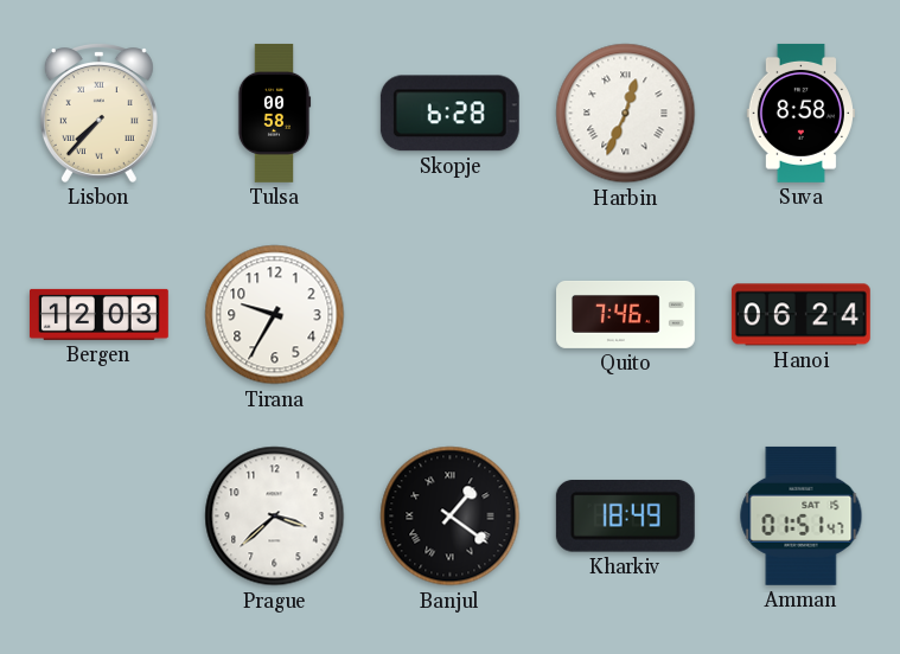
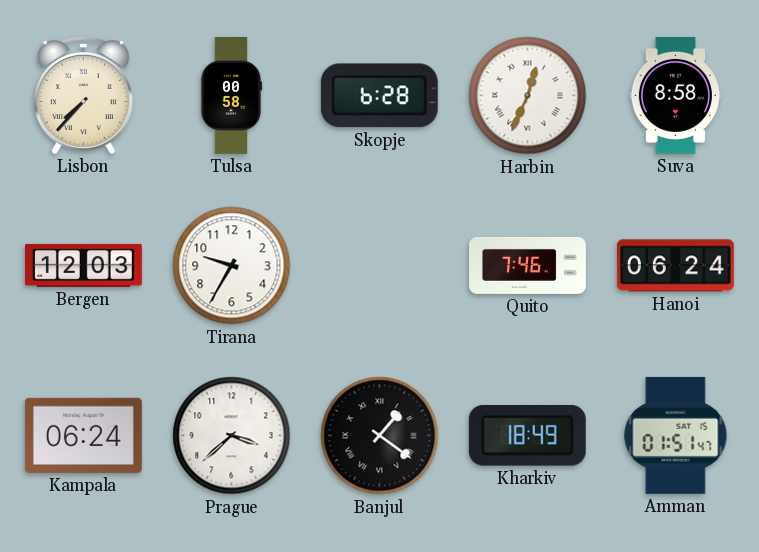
Kampala: none -> 06:24 (83, 435)
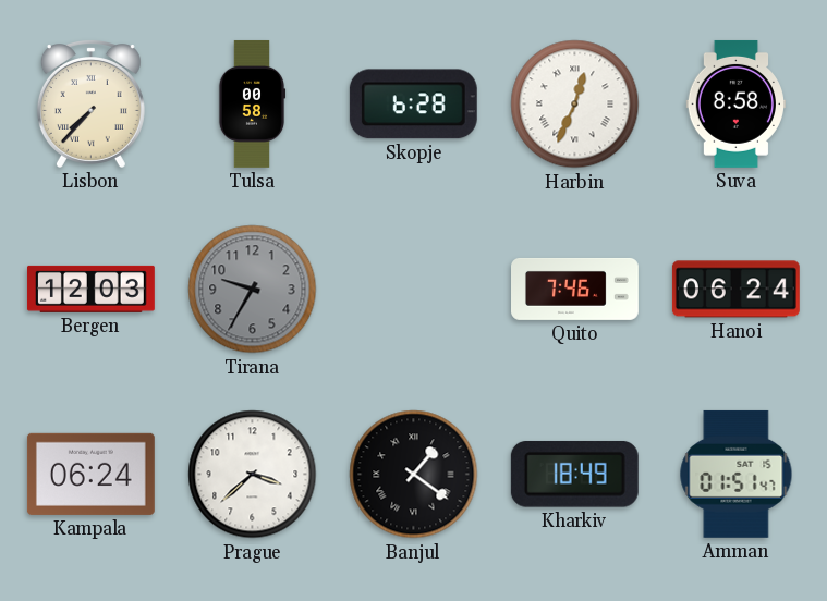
Tirana dial: white -> grey (253, 290)
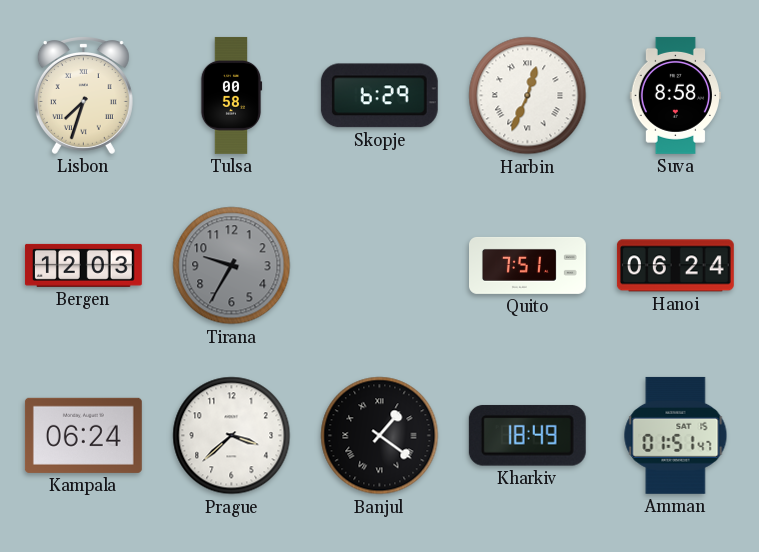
Lisbon: 7:37 -> 7:33 (83, 96)
Skopje: 6:28 -> 6:29 (379, 96)
Quito: 7:46 -> 7:51 (528, 265)
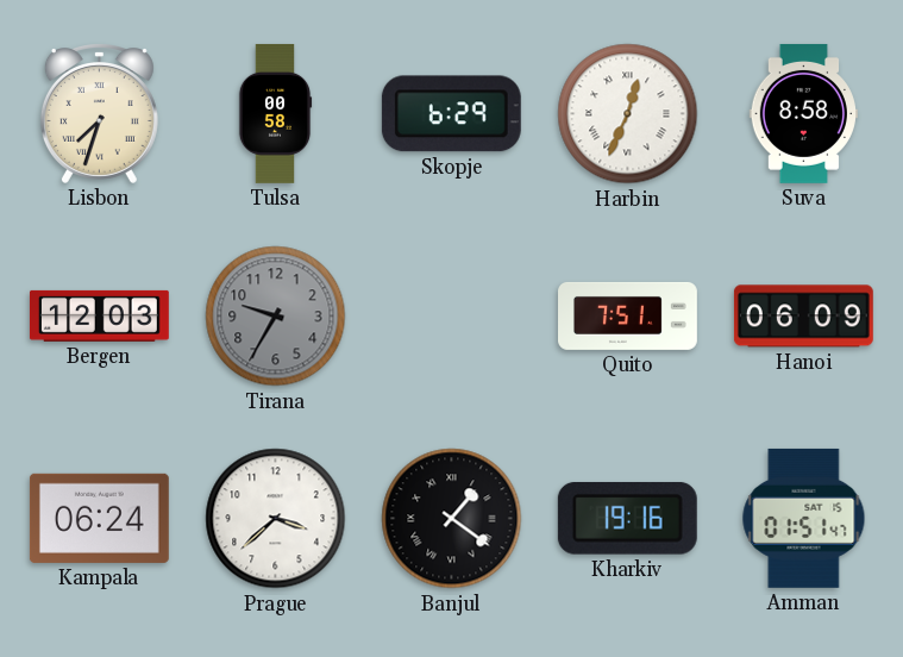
Hanoi: 06:24 -> 06:09 (803, 317)
Kharkiv: 18:49 -> 19:16 (627, 518)
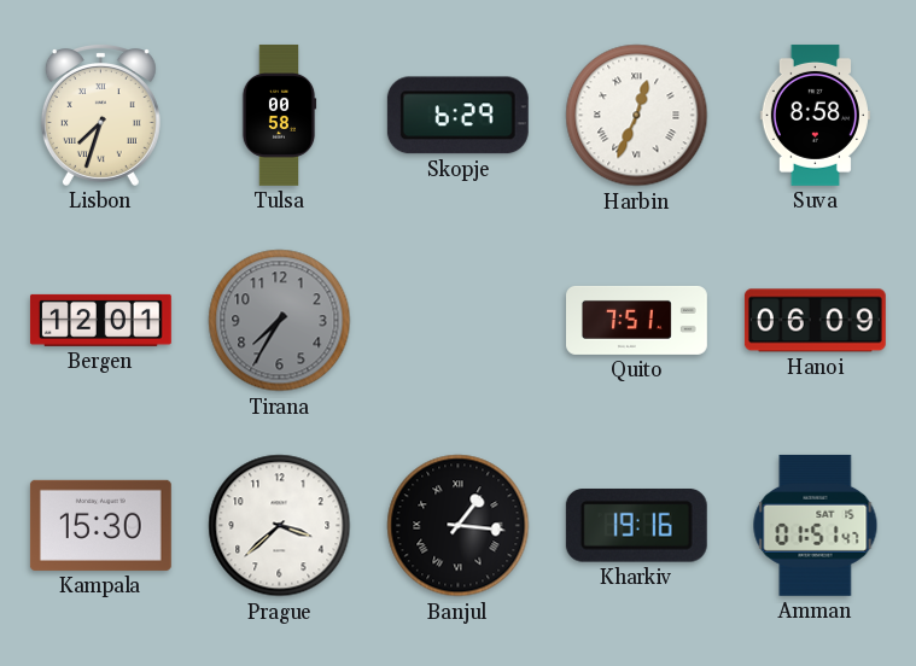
Bergen: 12:03 -> 12:01 (100, 320)
Tirana: 9:35 -> 7:35 (280, 321)
Kampala: 06:24 -> 15:30 (100, 525)
Banjul: 1:21 -> 1:16 (459, 526)
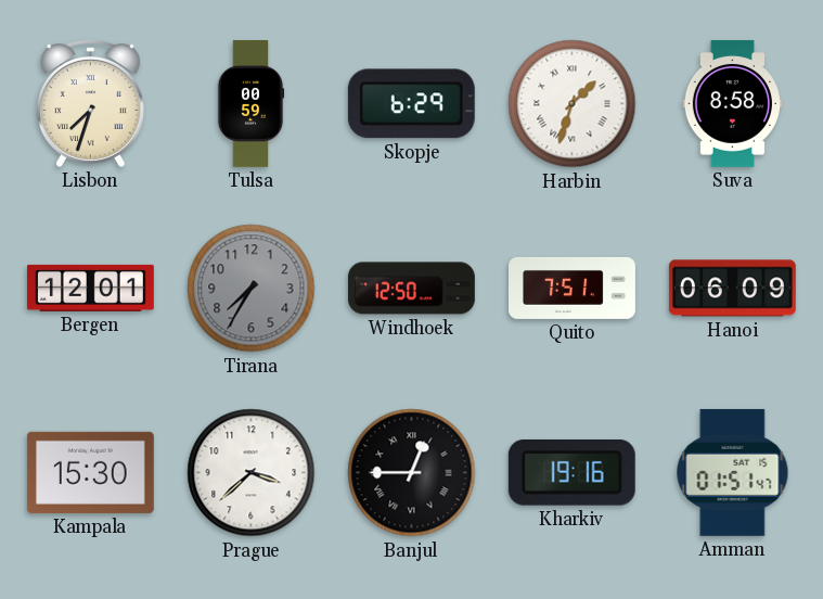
Tulsa: 00:58 -> 00:59 (250, 103)
Harbin: 12:34 -> 1:33 (573, 104)
Windhoek: none -> 12:50 (411, 289)
Banjul: 1:16 -> 12:45 (412, 473)
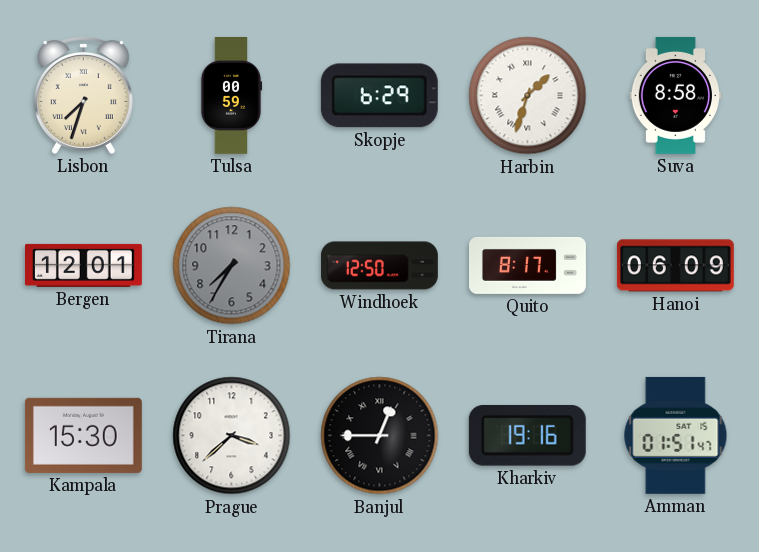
Quito: 7:51 -> 8:17 (528, 265)
